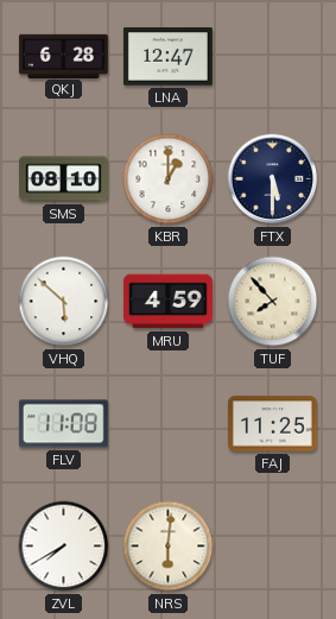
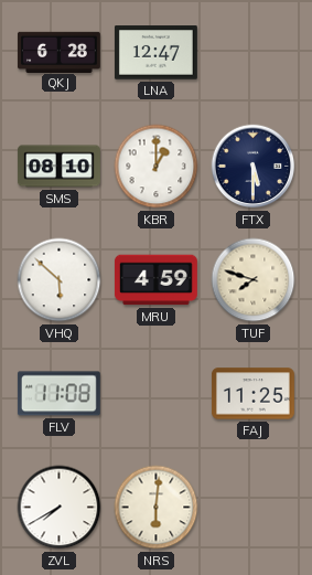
TUF: 7:53 -> 7:48 (254, 280)
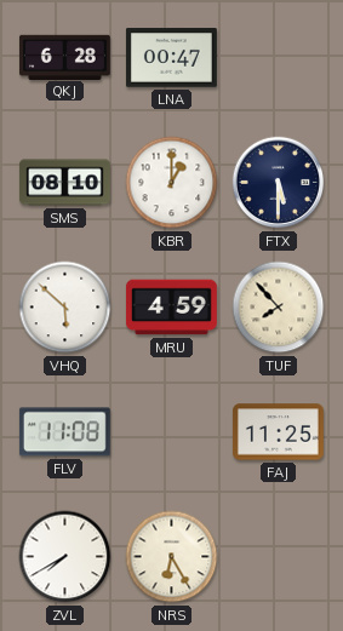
LNA: 12:47 -> 00:47 (171, 58)
TUF: 7:48 -> 7:53 (279, 308)
NRS: 6:01 -> 6:25 (172, 557)
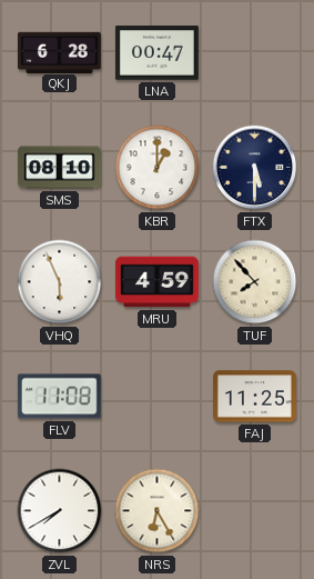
VHQ: 5:52 -> 5:56 (60, 282)
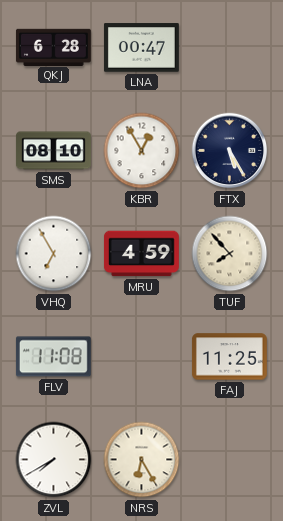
KBR: 1:00 -> 12:55 (142, 151)
FTX: 5:30 -> 5:25 (230, 151)
VHQ: 5:56 -> 6:55 (54, 254)
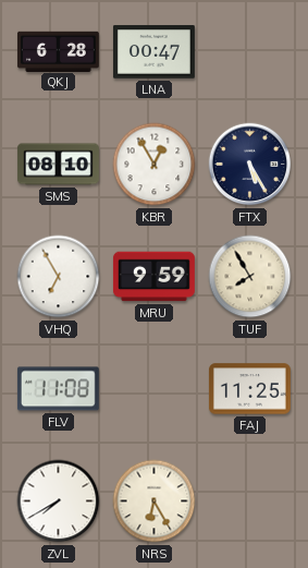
MRU: 4:59 -> 9:59 (153, 277)
TUF: 7:53 -> 7:55 (250, 277)
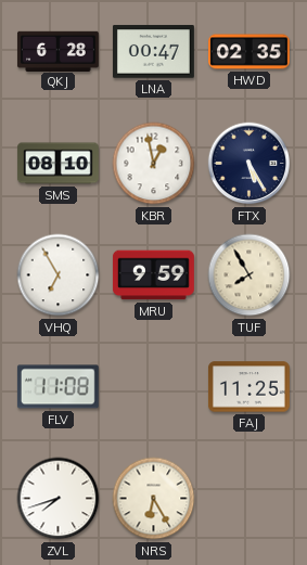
HWD: none -> 02:35 (250, 52)
KBR: 12:55 -> 12:58 (154, 164)
ZVL: 7:40 -> 7:42 (59, 499)
